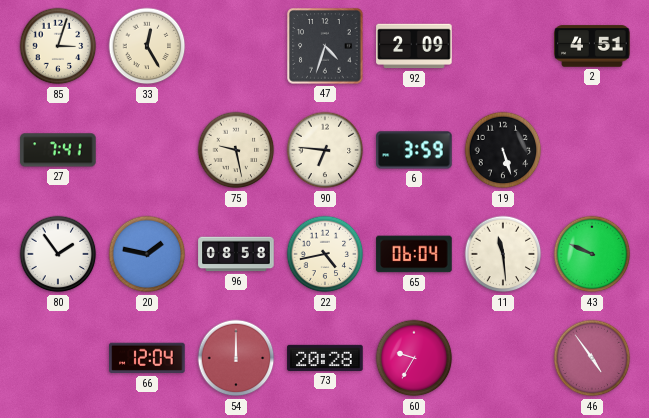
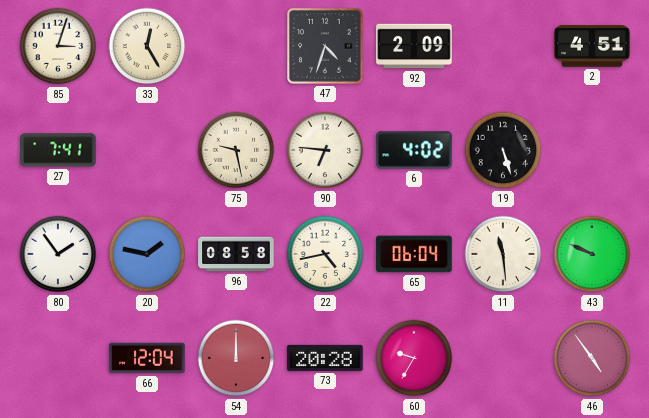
6: 3:59 -> 4:02 (414, 150)
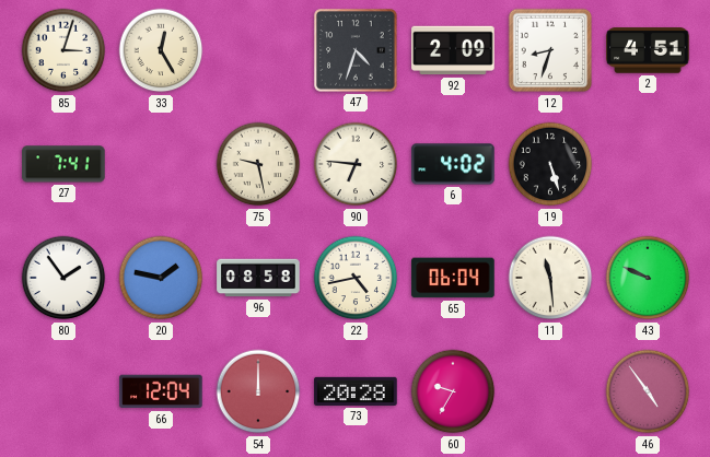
12: none -> 8:33 (550, 50)
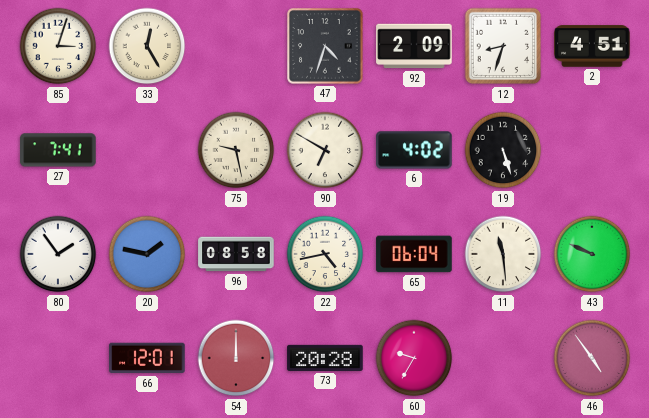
90: 6:46 -> 6:50 (325, 150)
66: 12:04 -> 12:01 (147, 358)
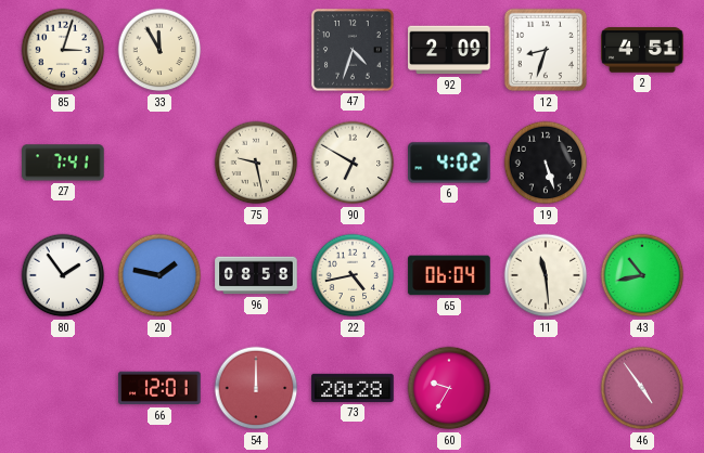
33: 12:25 -> 11:55 (159, 50)
43: 9:49 -> 10:43 (642, 275)
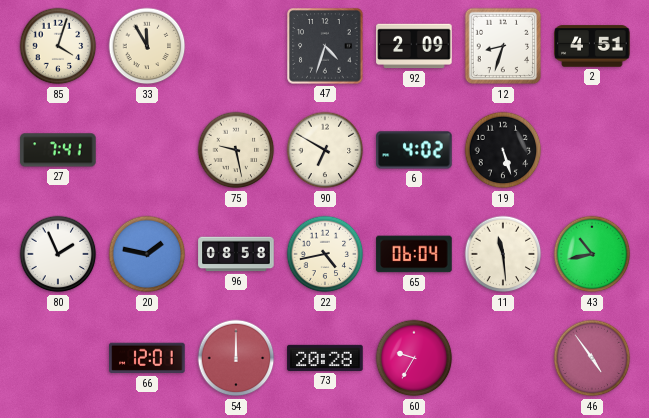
85: 3:03 -> 4:03 (58, 46)
80: 1:54 -> 1:56 (58, 254)
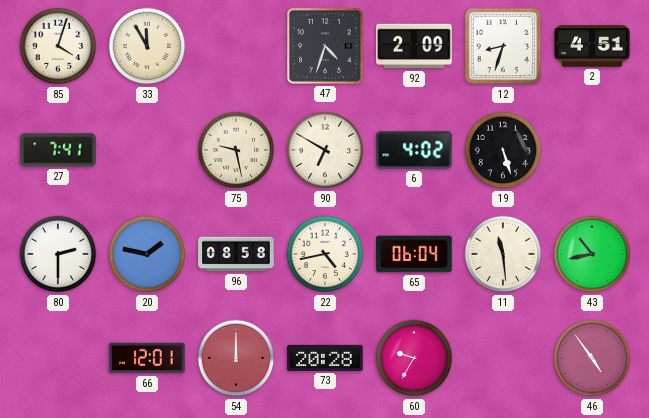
80: 1:56 -> 2:30 (58, 254)
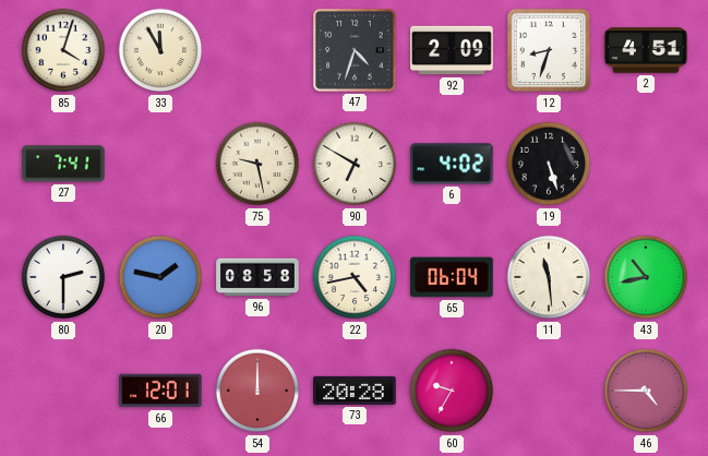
46: 4:54 -> 4:45 (646, 391)
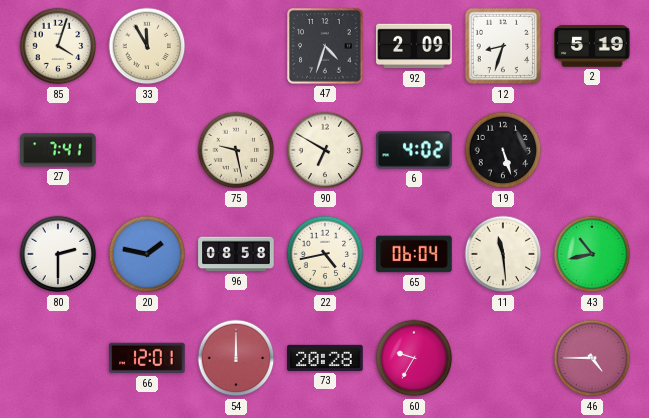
2: 4:51 -> 5:19 (592, 46)
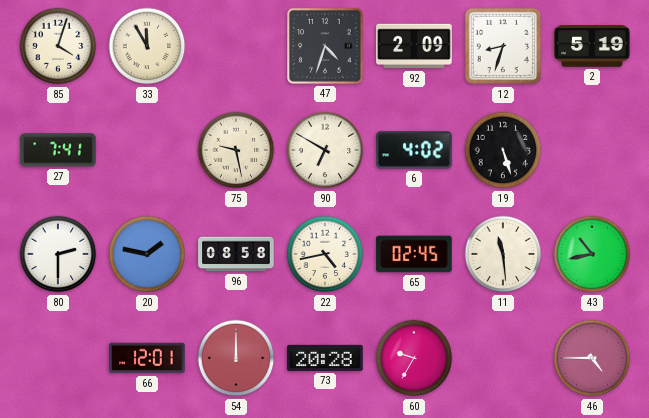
65: 06:04 -> 02:45 (414, 254)
